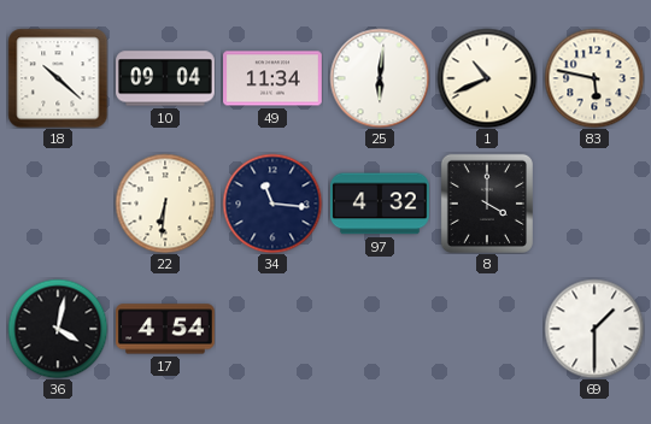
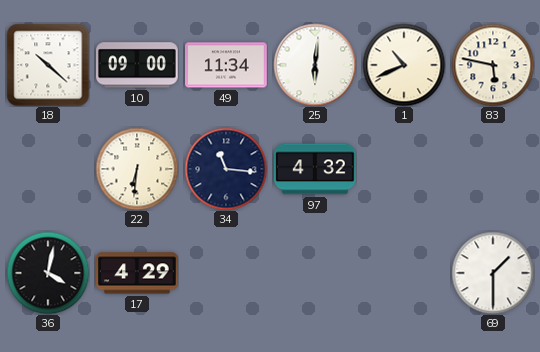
10: 09:04 -> 09:00 (137, 65)
8: 4:00 -> none (487, 204)
17: 4:54 -> 4:29 (138, 273)
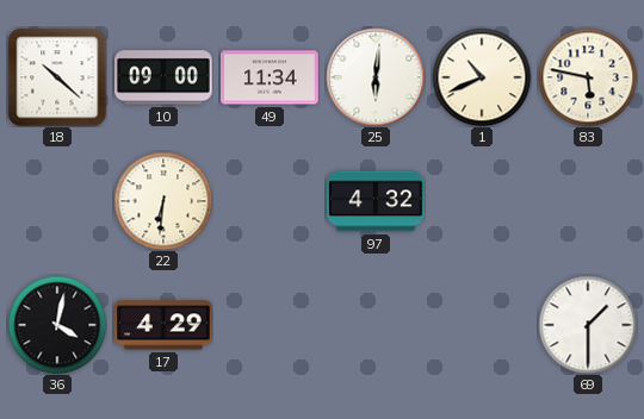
34: 11:16 -> none (226, 169)
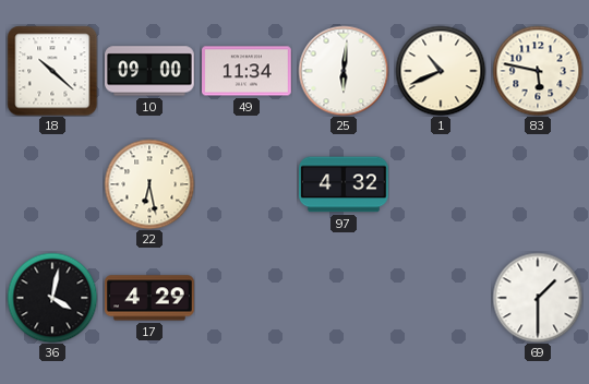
22: 6:31 -> 6:28 (149, 184)
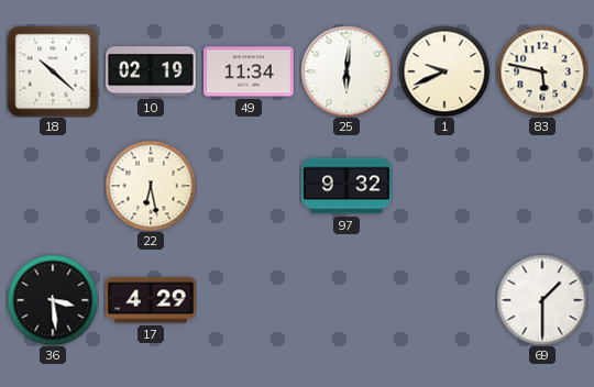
10: 09:00 -> 02:19 (151, 71)
1: 10:41 -> 9:41 (444, 71)
97: 4:32 -> 9:32 (348, 186)
36: 4:02 -> 3:29 (53, 300)
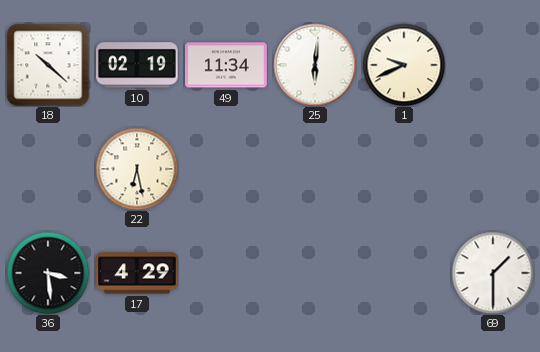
83: 5:47 -> none (542, 71)
97: 9:32 -> none (348, 186)
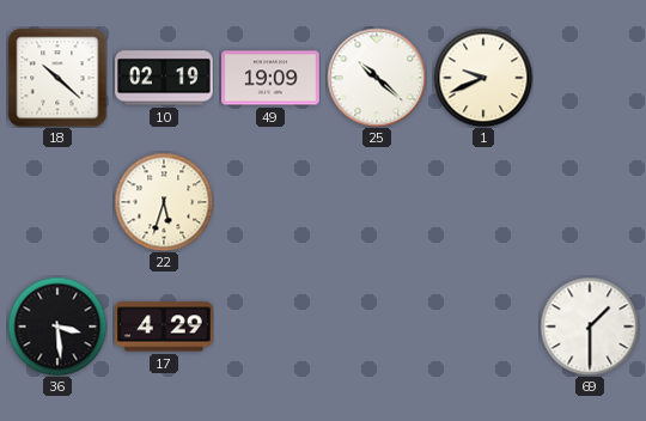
49: 11:34 -> 19:09 (272, 78)
25: 6:01 -> 10:22 (377, 78)
22: 6:28 -> 5:33 (164, 202)
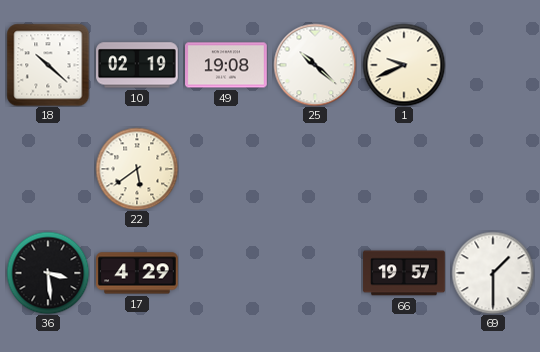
49: 19:09 -> 19:08 (227, 65)
22: 5:33 -> 5:39 (137, 169)
66: none -> 19:57 (404, 273)
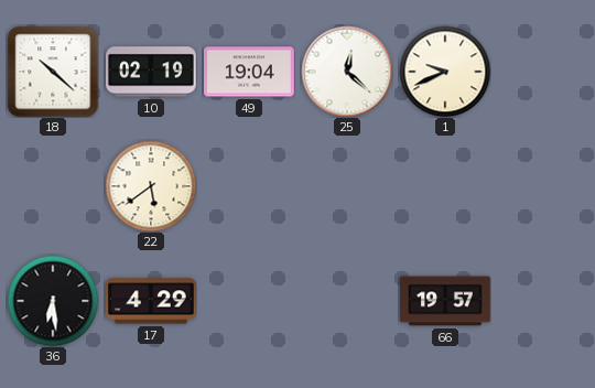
49: 19:08 -> 19:04 (250, 72)
25: 10:22 -> 12:22 (347, 72)
36: 3:29 -> 6:29 (53, 301)
69: 1:30 -> none (493, 273)
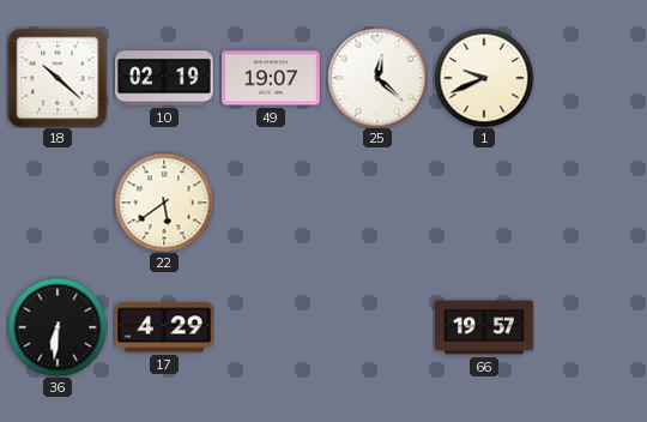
49: 19:04 -> 19:07 (272, 78)
36: 6:29 -> 6:31 (58, 327)
